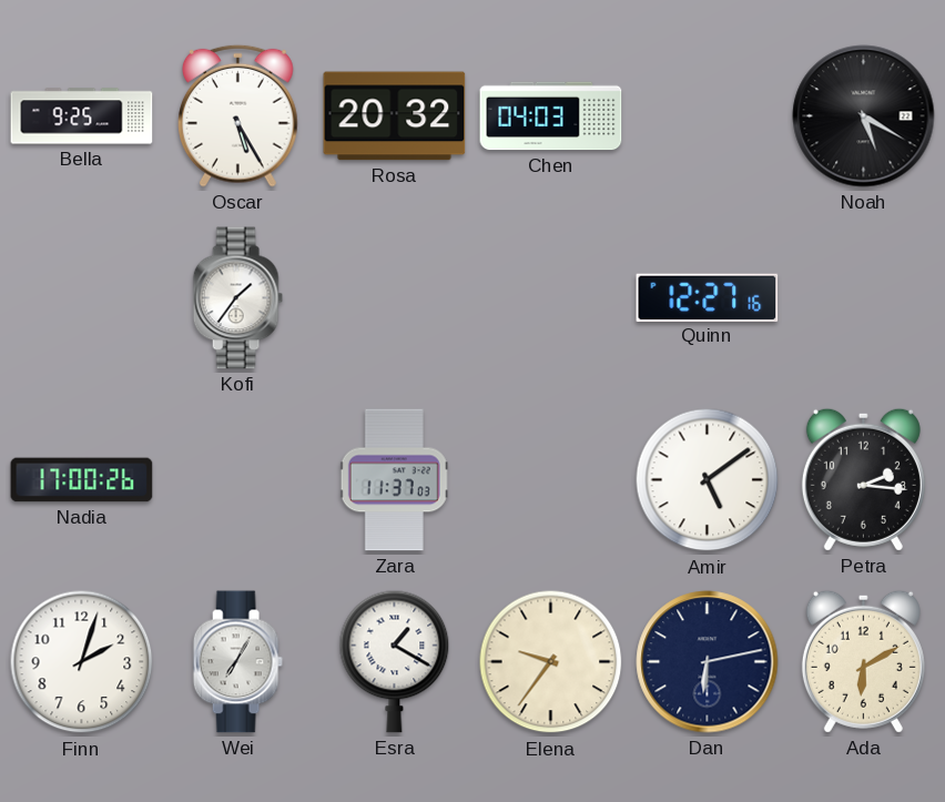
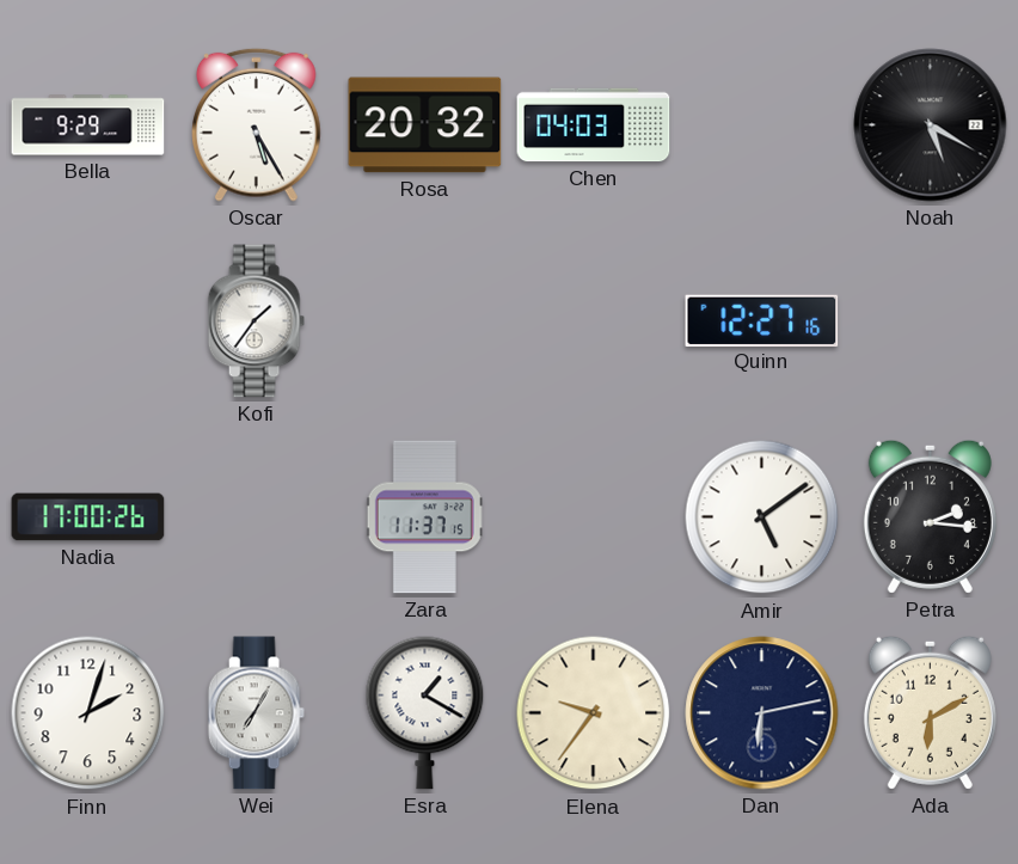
Bella: 9:25 -> 9:29 (88, 125)
Zara: 11:37:03 -> 11:37:15 (424, 517)
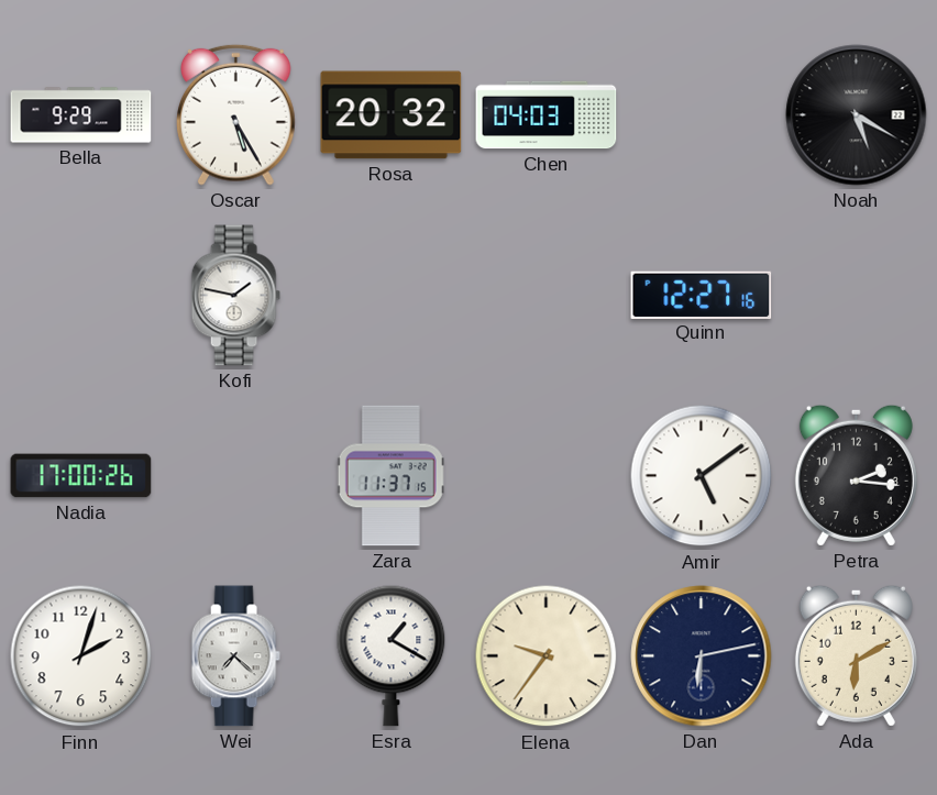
Kofi: 1:36 -> 1:47 (235, 296)
Wei: 7:05 -> 7:22 (235, 656)
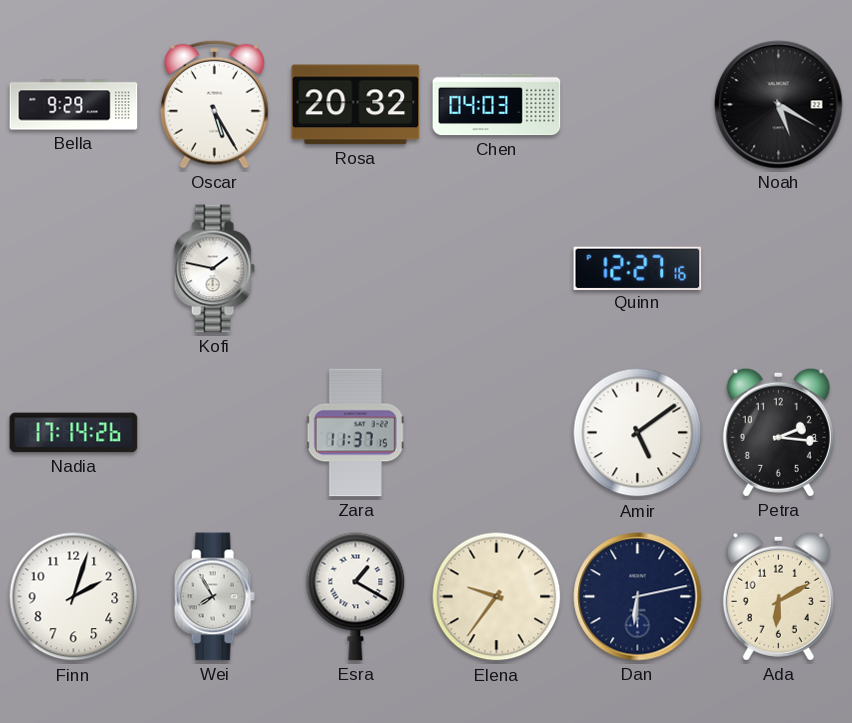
Nadia: 17:00 -> 17:14 (74, 433)
Wei: 7:22 -> 7:55 (214, 597)
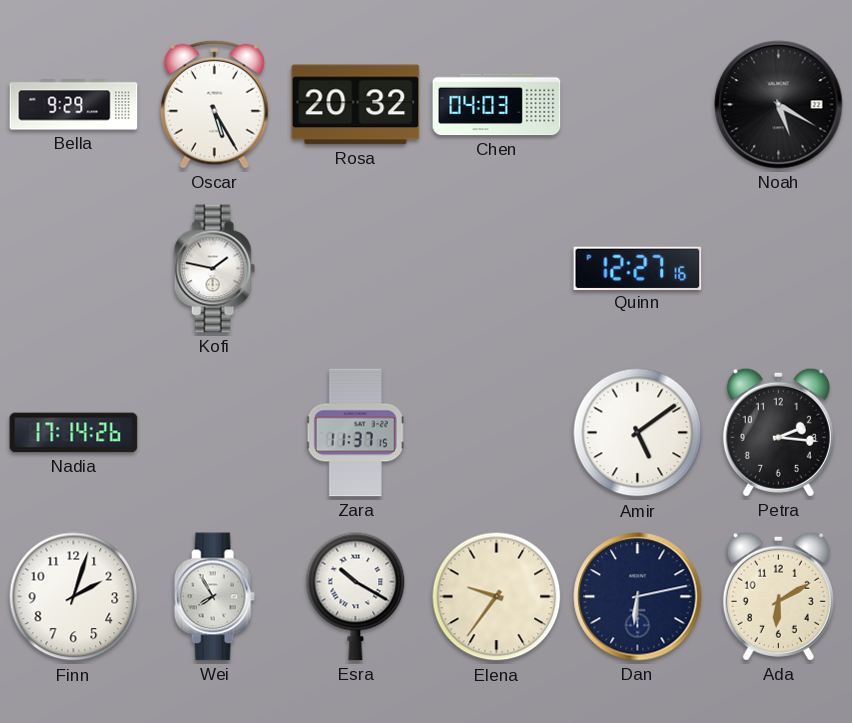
Esra: 1:20 -> 10:20 (356, 596)
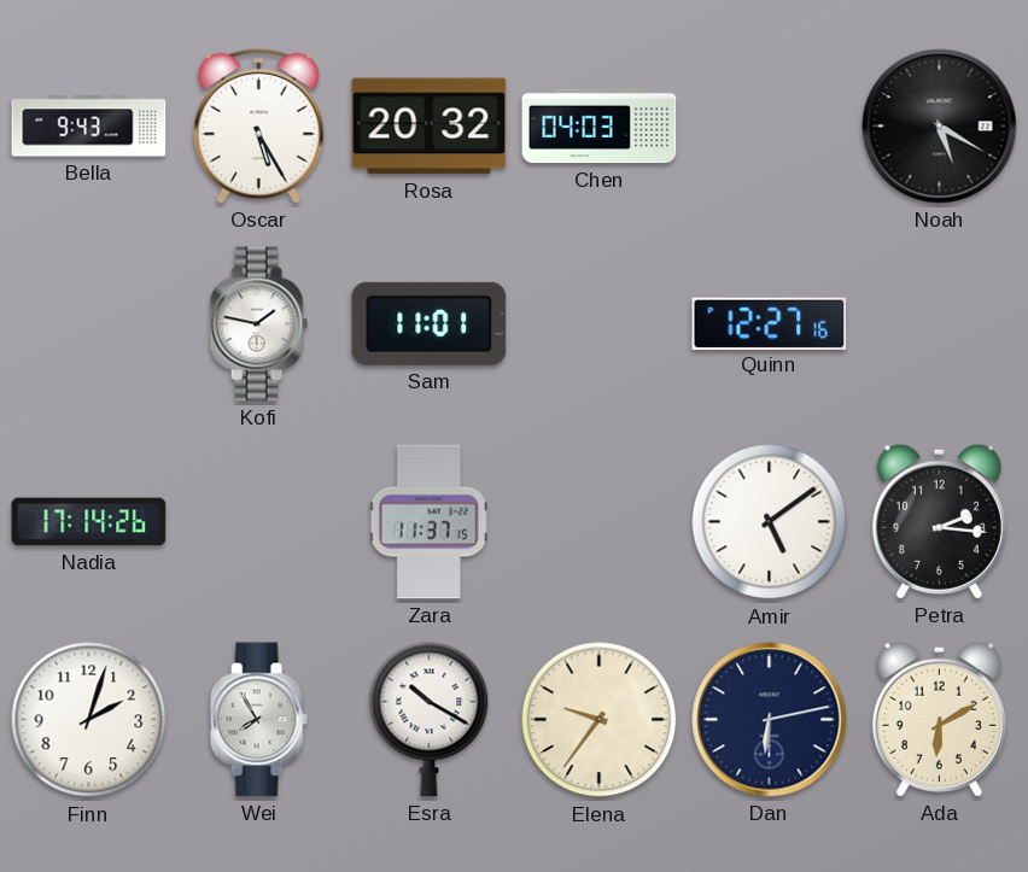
Bella: 9:29 -> 9:43 (89, 127)
Sam: none -> 11:01 (430, 323)
